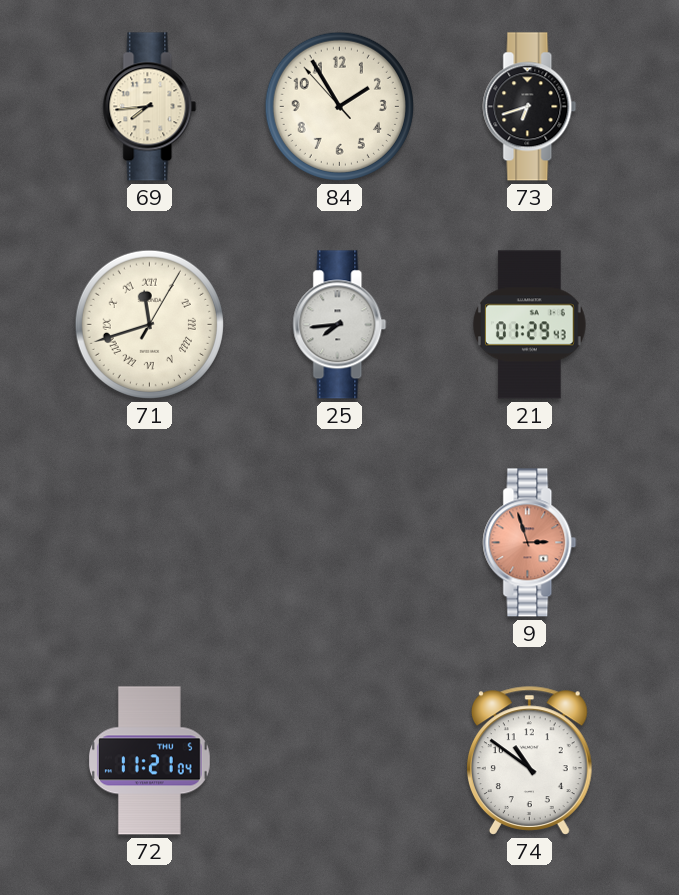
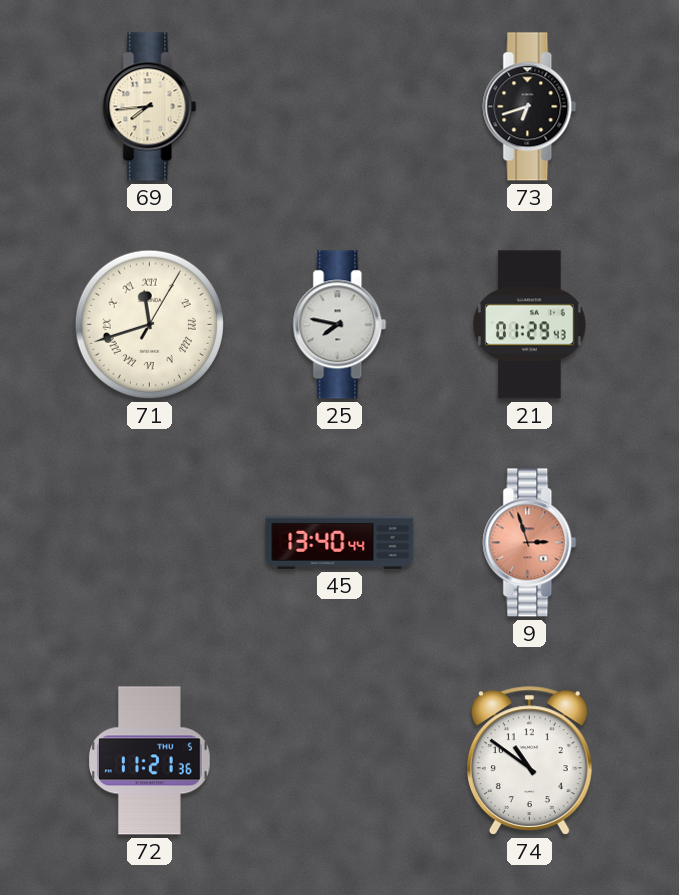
84: 1:54 -> none (339, 106)
25: 7:44 -> 7:47 (340, 325)
45: none -> 13:40 (340, 542)
72: 11:21:04 -> 11:21:36 (150, 761)
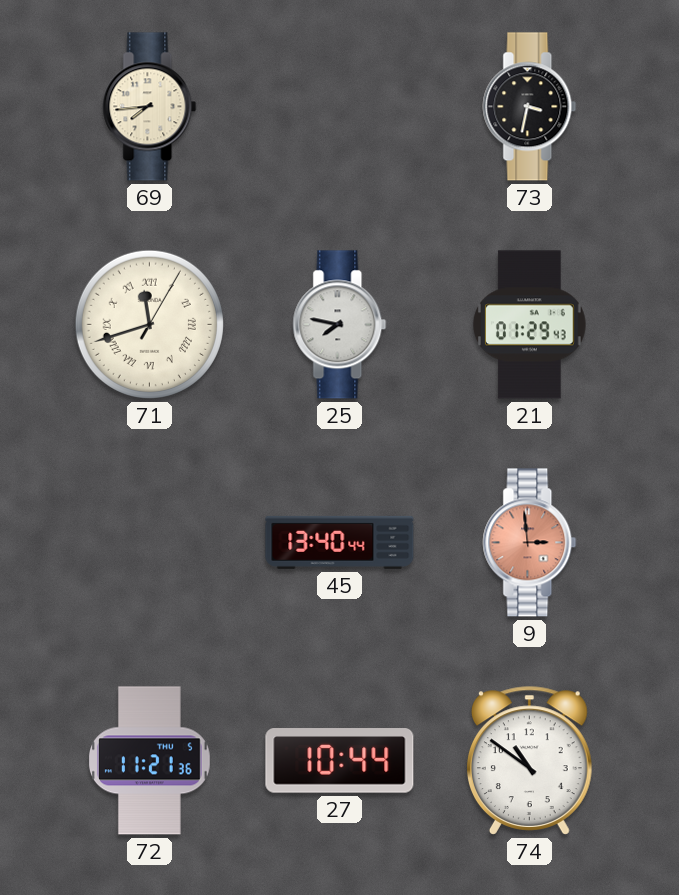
73: 6:42 -> 3:32 (530, 107)
9: 2:57 -> 2:59 (530, 543)
27: none -> 10:44 (340, 761)
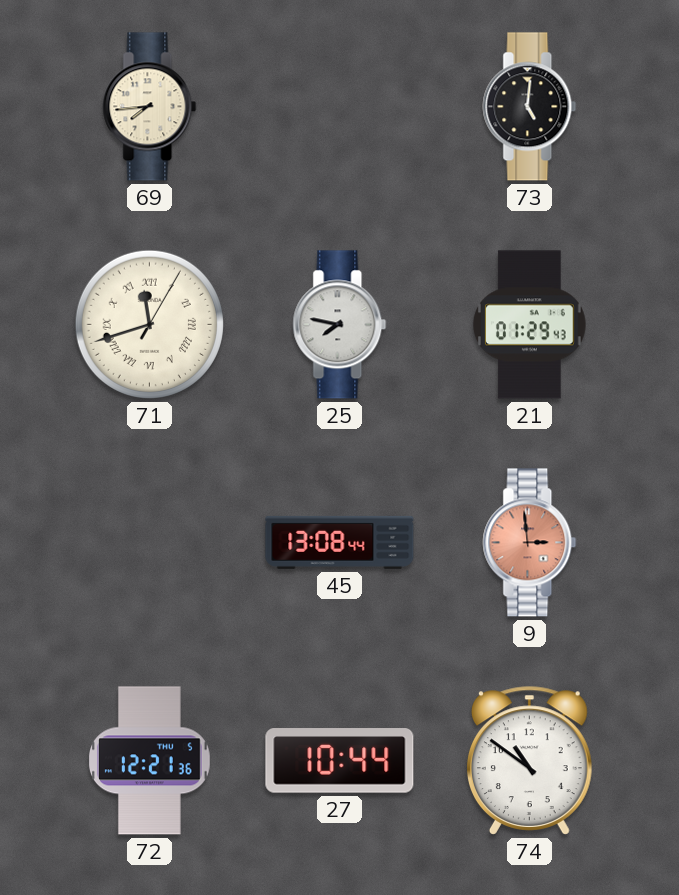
73: 3:32 -> 5:01 (530, 107)
45: 13:40 -> 13:08 (340, 542)
72: 11:21 -> 12:21 (150, 761)
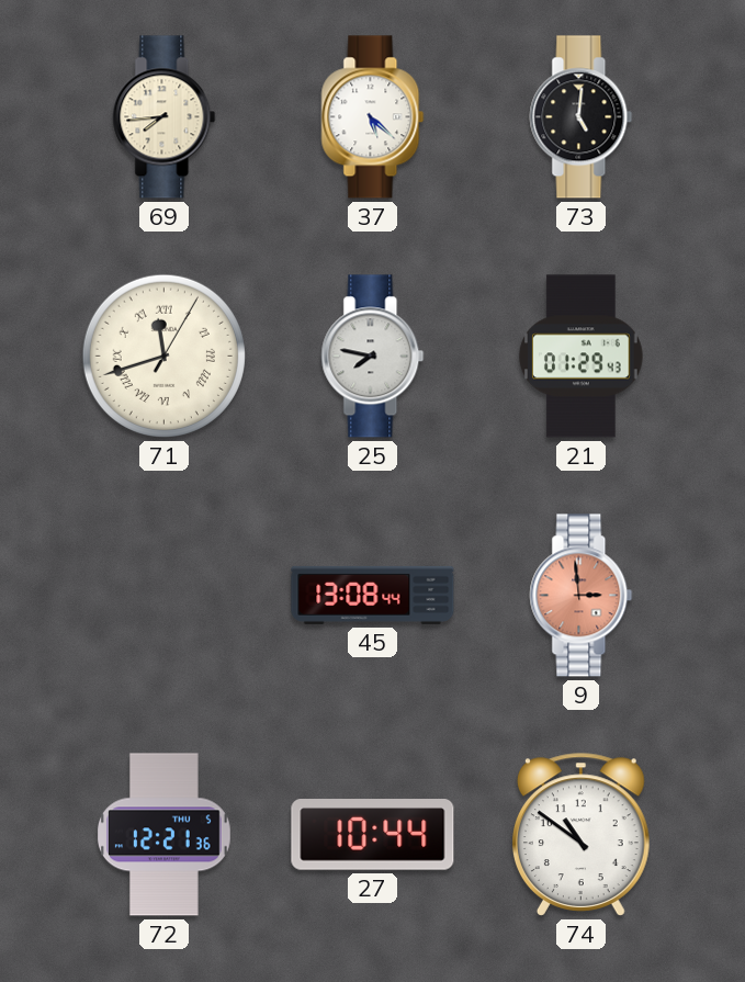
37: none -> 5:22 (373, 117)
